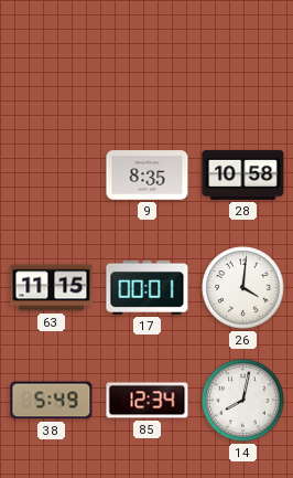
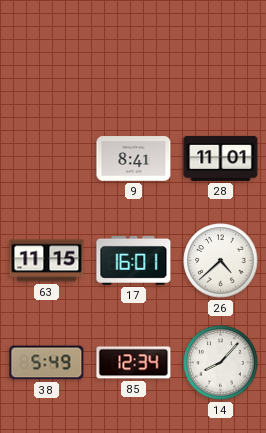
9: 8:35 -> 8:41 (134, 159)
28: 10:58 -> 11:01 (221, 158)
17: 00:01 -> 16:01 (134, 260)
26: 4:01 -> 4:38 (221, 261)
14: 8:02 -> 8:07 (221, 363)
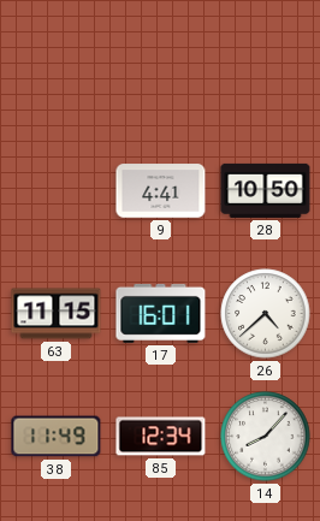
9: 8:41 -> 4:41 (161, 191)
28: 11:01 -> 10:50 (266, 190)
38: 5:49 -> 11:49 (57, 437)
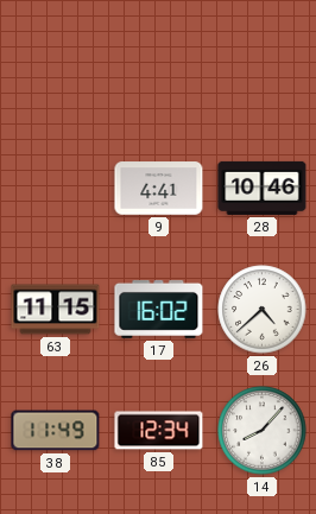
28: 10:50 -> 10:46 (263, 188)
17: 16:01 -> 16:02 (159, 309)
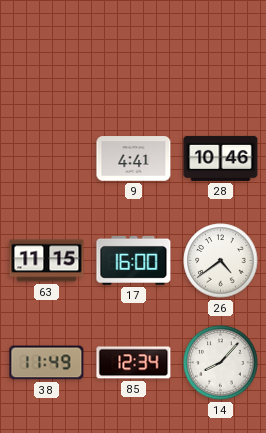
17: 16:02 -> 16:00 (134, 260)
26: 4:38 -> 4:39 (221, 261)
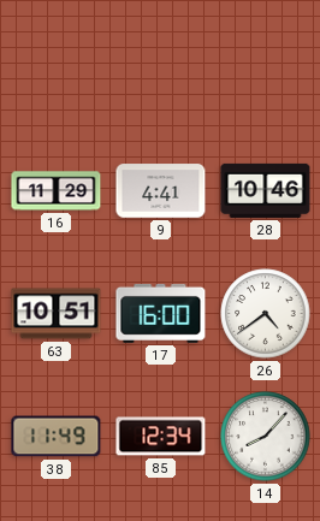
16: none -> 11:29 (57, 191)
63: 11:15 -> 10:51 (57, 314)
